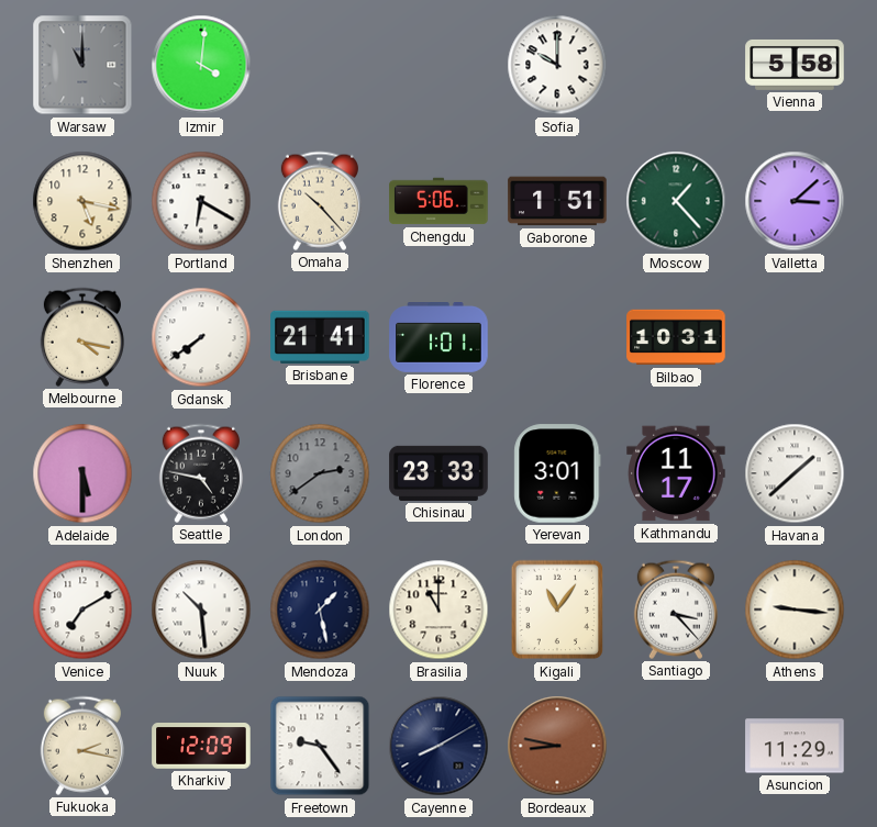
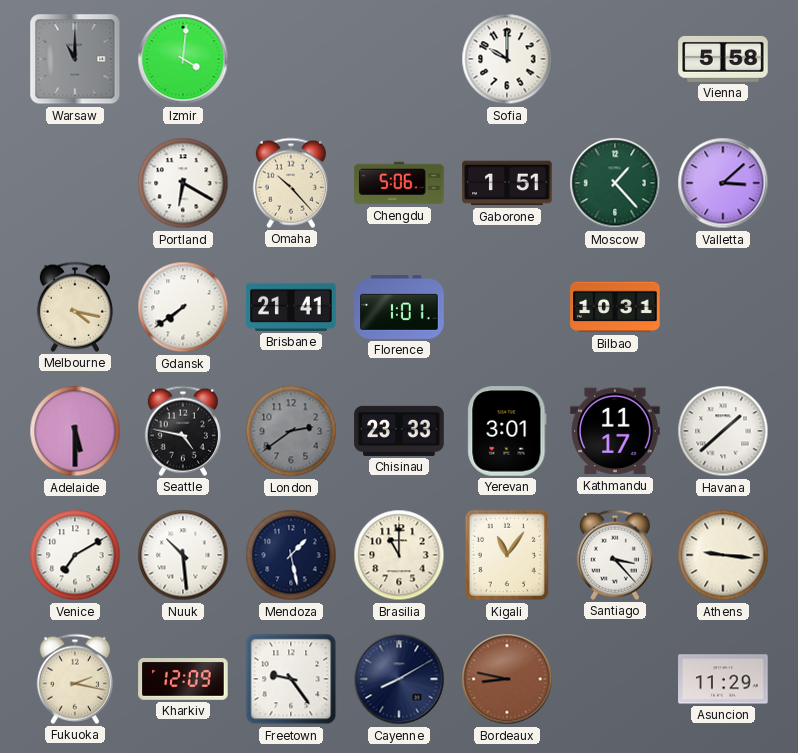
Shenzhen: 5:17 -> none (82, 201)
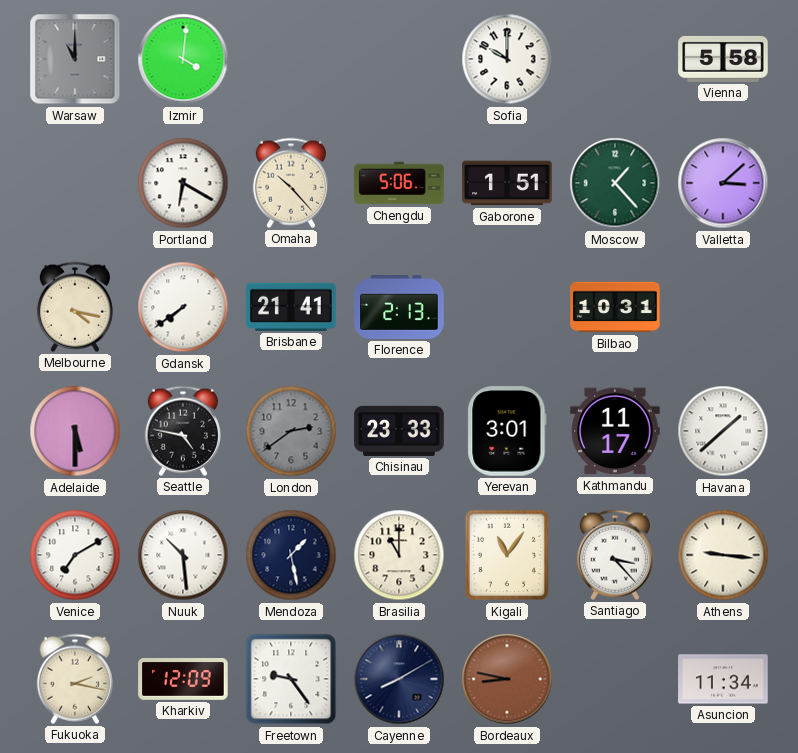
Florence: 1:01 -> 2:13 (399, 308)
Asuncion: 11:29 -> 11:34 (723, 679)
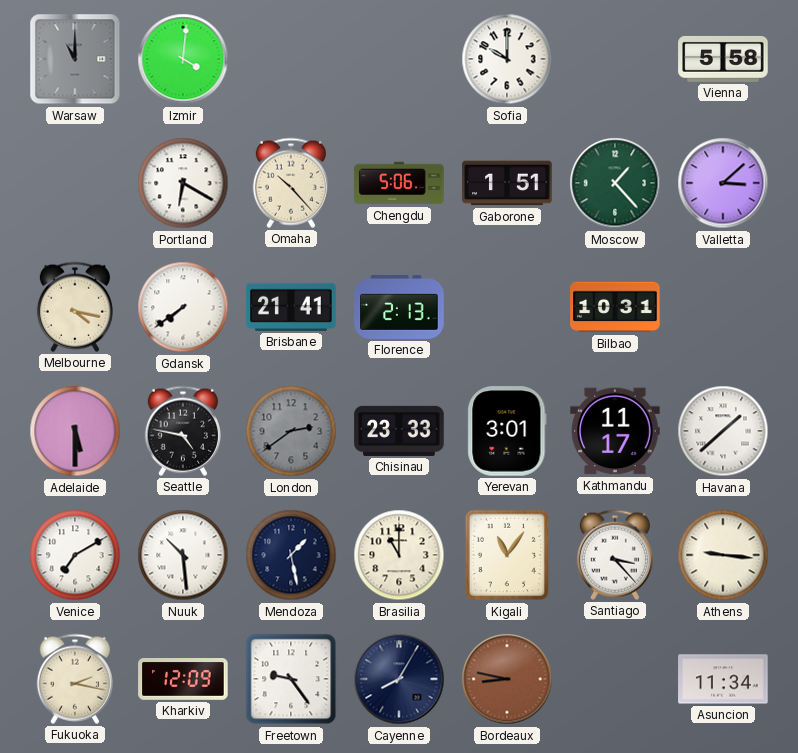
Cayenne: 8:10 -> 8:05 (399, 679)
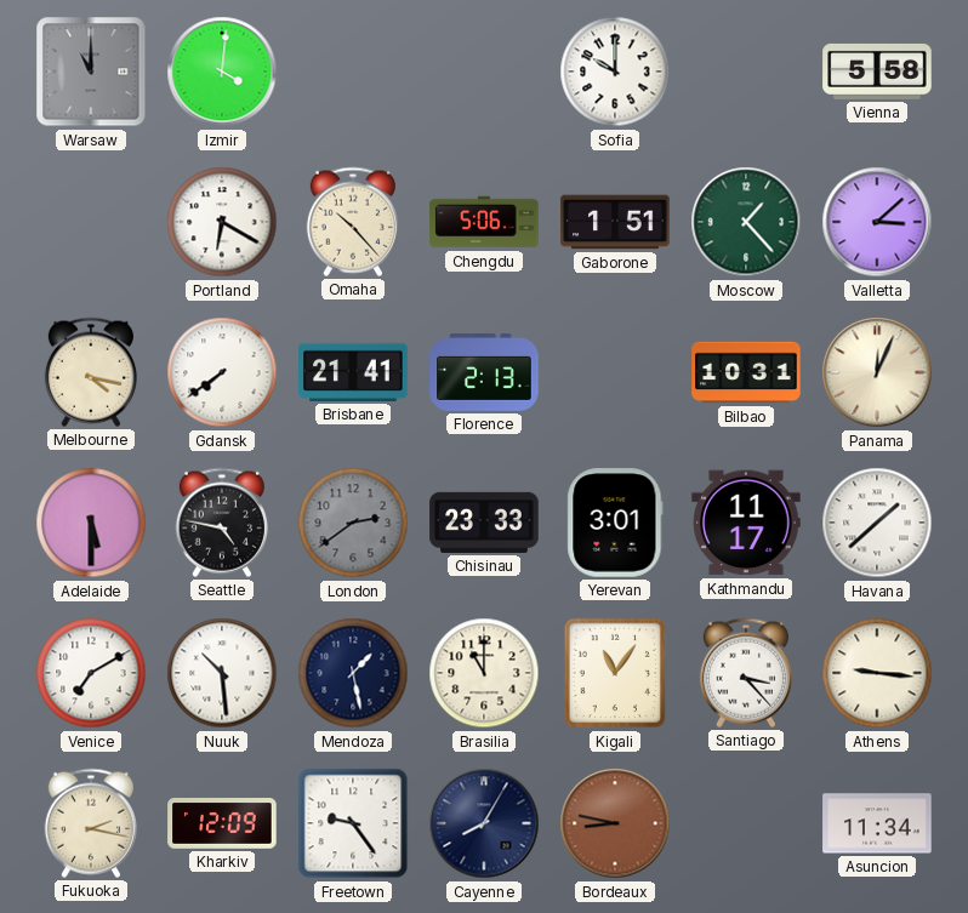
Panama: none -> 12:04 (877, 372)
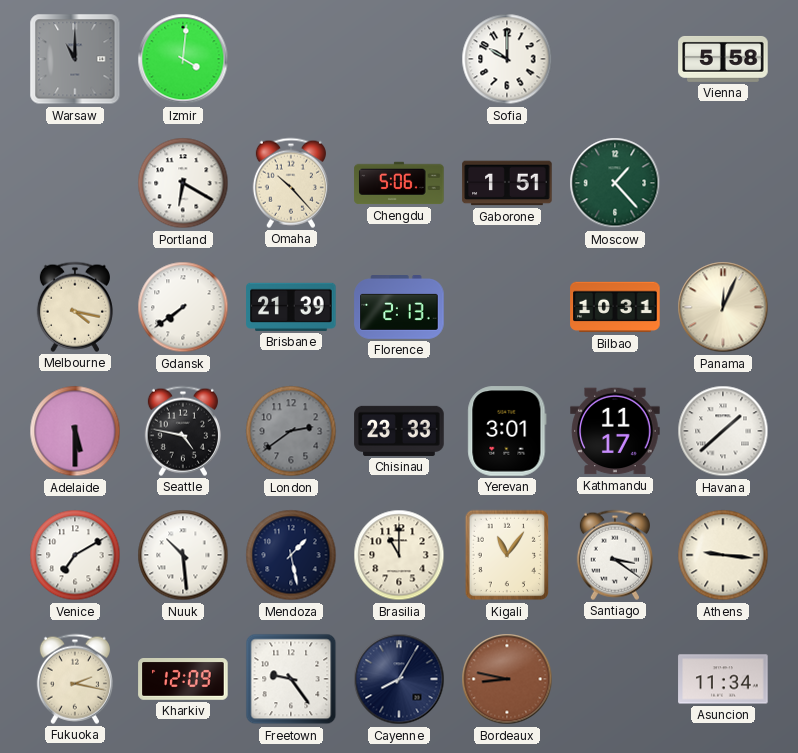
Valletta: 3:08 -> none (877, 222)
Brisbane: 21:41 -> 21:39 (291, 307)
Santiago: 3:23 -> 3:21 (615, 555)
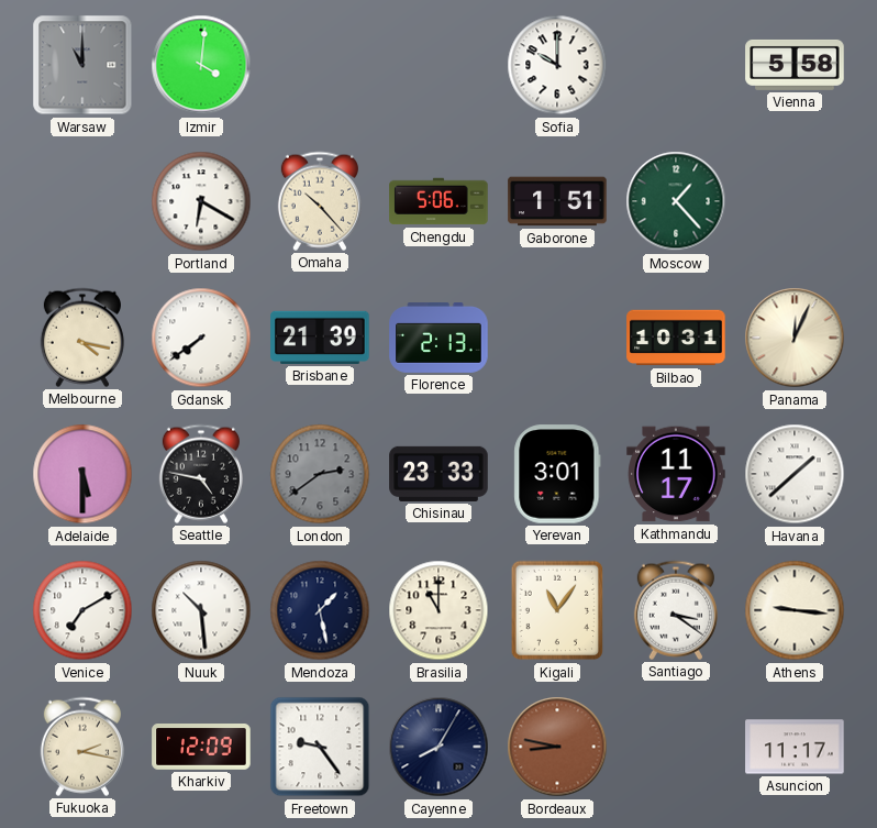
Asuncion: 11:34 -> 11:17 (795, 747)
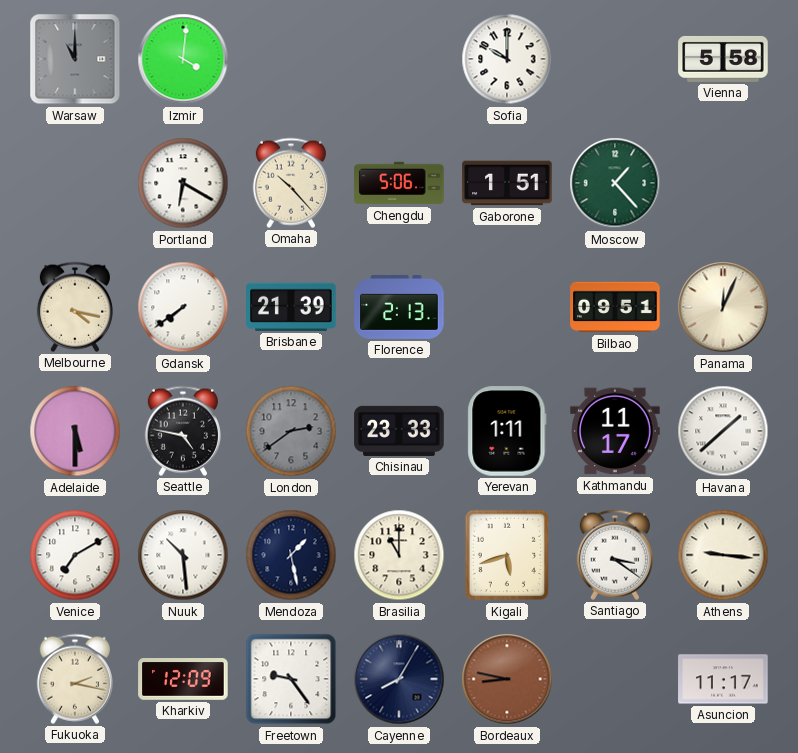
Bilbao: 10:31 -> 09:51 (615, 307)
Yerevan: 3:01 -> 1:11 (507, 431)
Kigali: 11:06 -> 5:42 (507, 555)
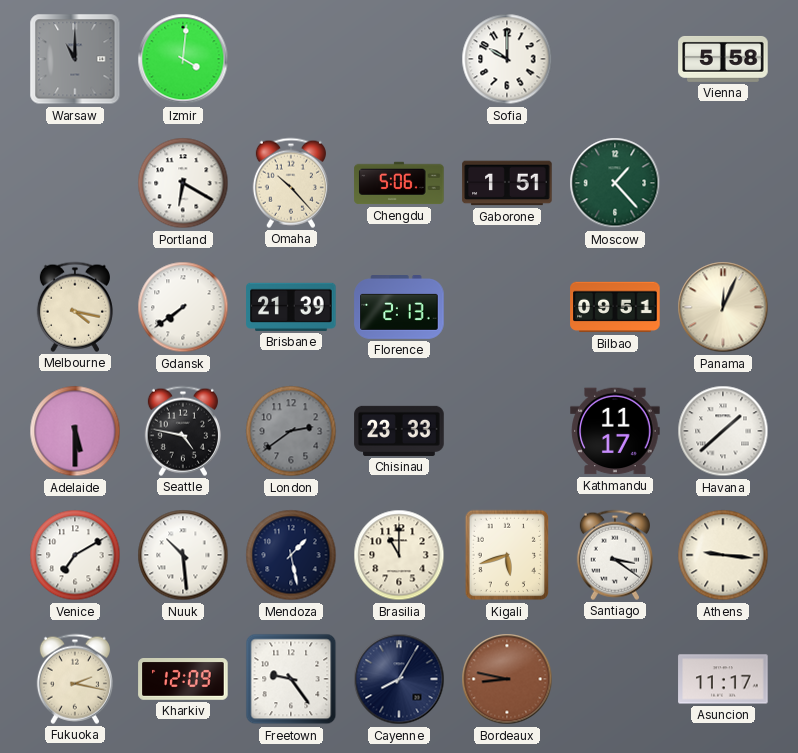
Yerevan: 1:11 -> none (507, 431)
